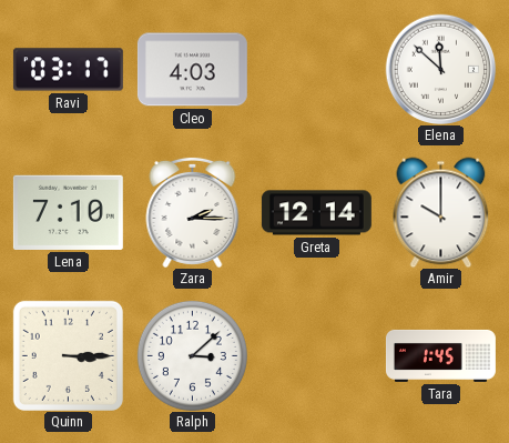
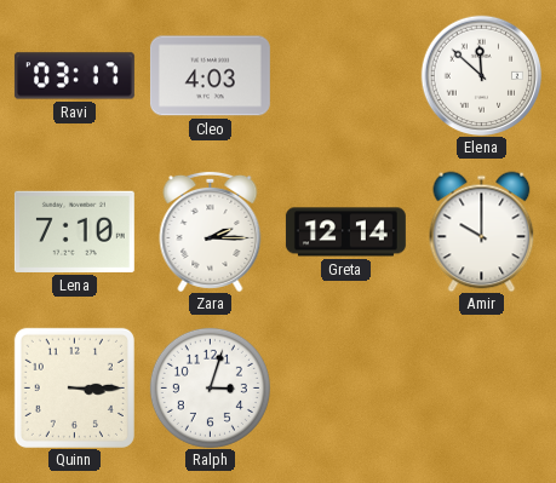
Ralph: 3:08 -> 3:03 (210, 387)
Tara: 1:45 -> none (440, 355)
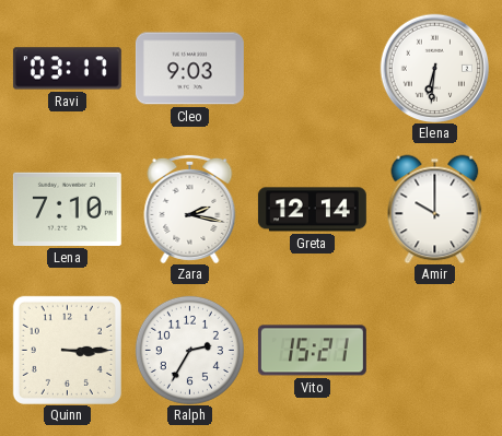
Cleo: 4:03 -> 9:03 (189, 69)
Elena: 11:52 -> 6:31 (434, 68)
Zara: 2:15 -> 2:17 (190, 209)
Ralph: 3:03 -> 2:35 (189, 350)
Vito: none -> 15:21 (312, 351)
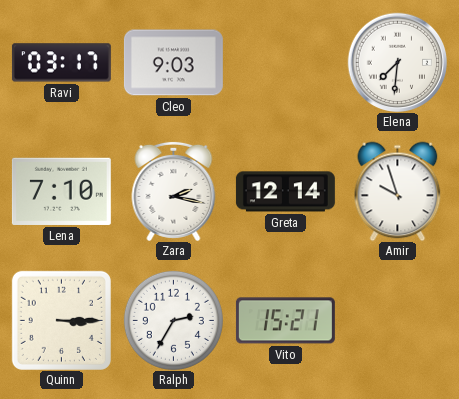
Elena: 6:31 -> 7:31 (397, 62)
Amir: 10:00 -> 9:57 (398, 191)
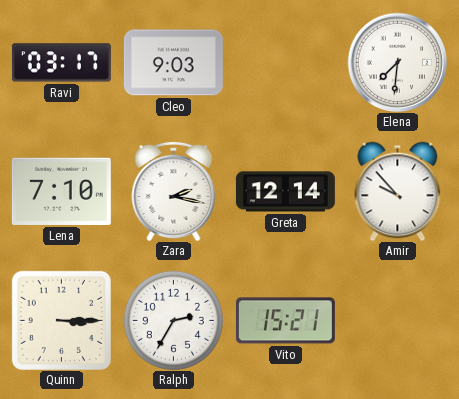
Amir: 9:57 -> 9:53 (398, 191)
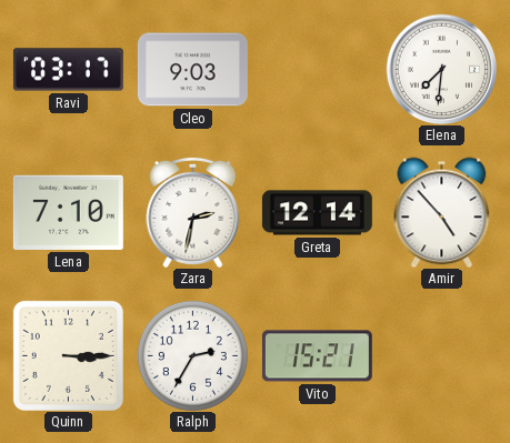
Zara: 2:17 -> 2:32 (193, 212)
Amir: 9:53 -> 4:53 (442, 212)
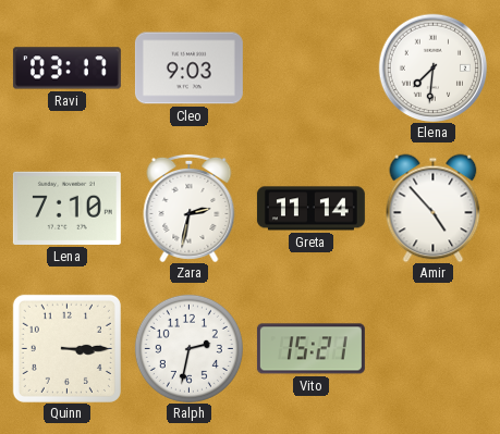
Greta: 12:14 -> 11:14 (310, 209)
Ralph: 2:35 -> 2:32 (188, 348)
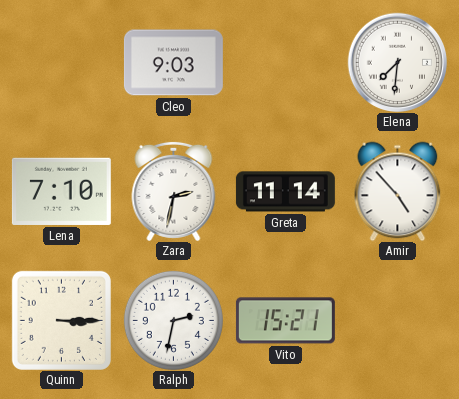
Ravi: 03:17 -> none (66, 69)
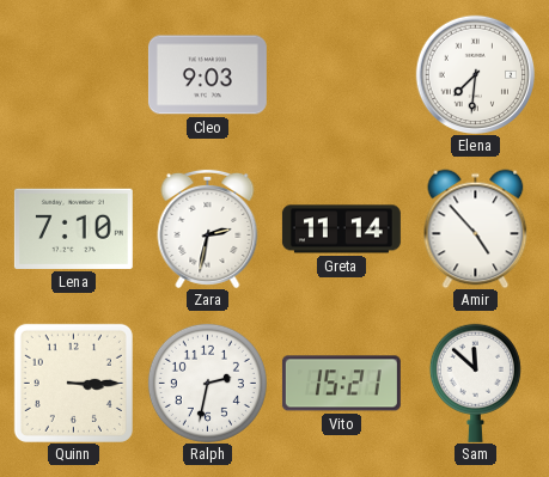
Sam: none -> 11:52 (475, 383)
